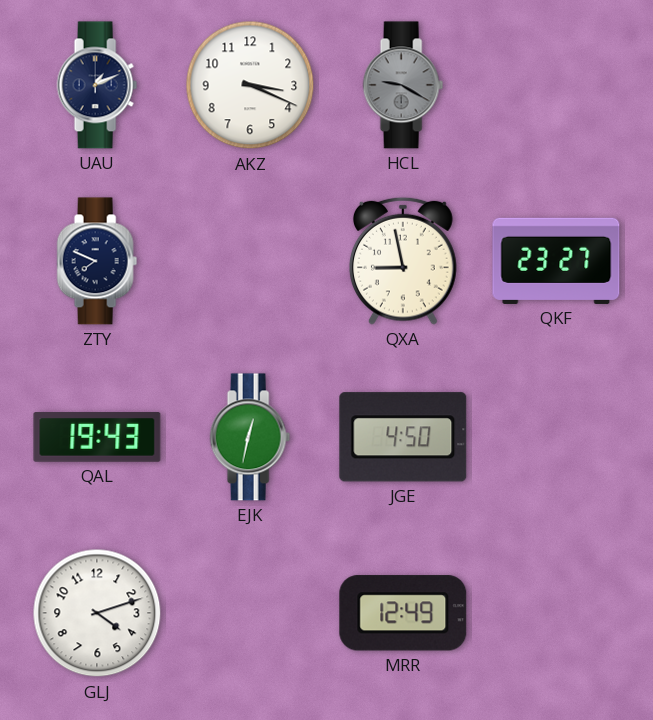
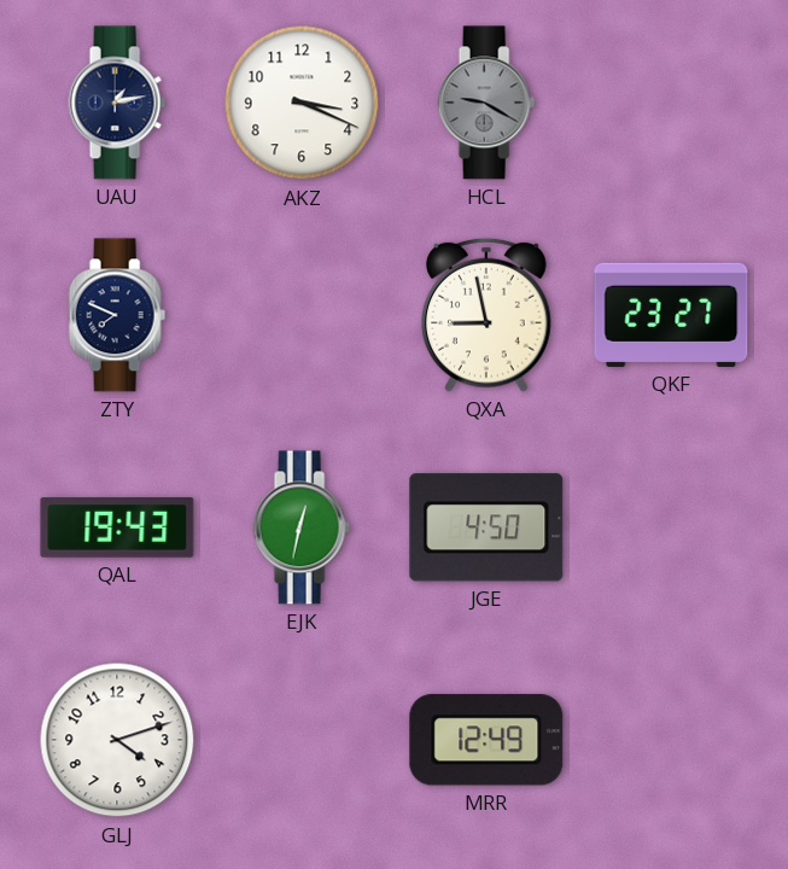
UAU: 1:11 -> 1:13 (117, 103)
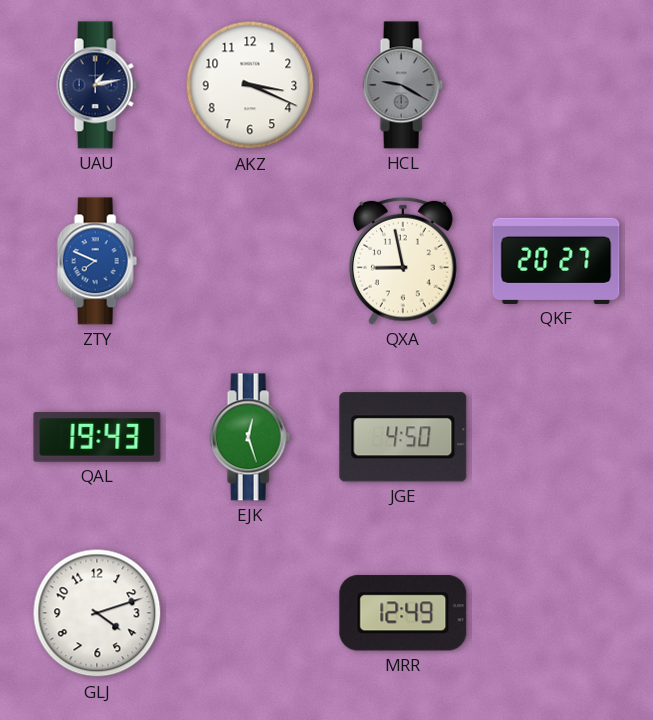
ZTY dial: navy -> blue (97, 261)
QKF: 23:27 -> 20:27 (556, 261)
EJK: 12:32 -> 12:27 (250, 437)
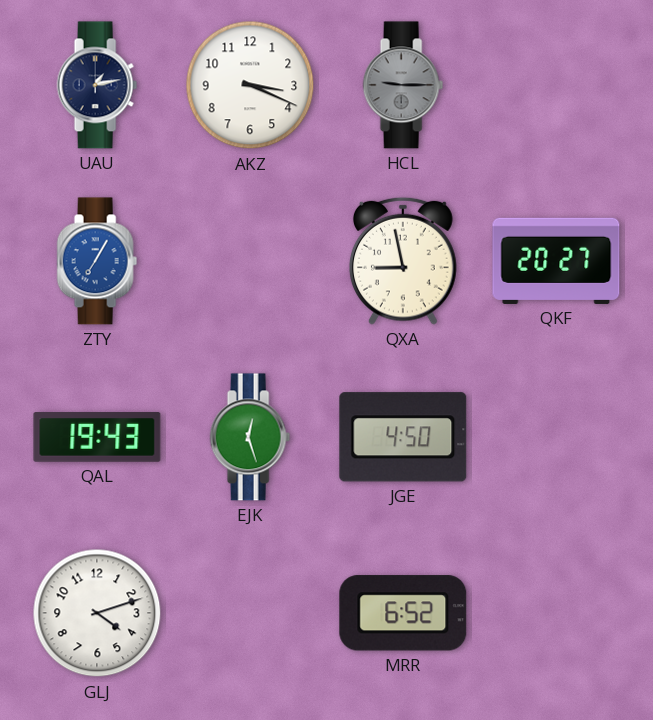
HCL: 9:20 -> 9:15 (403, 85)
ZTY: 7:49 -> 7:05 (97, 261)
MRR: 12:49 -> 6:52 (403, 613)
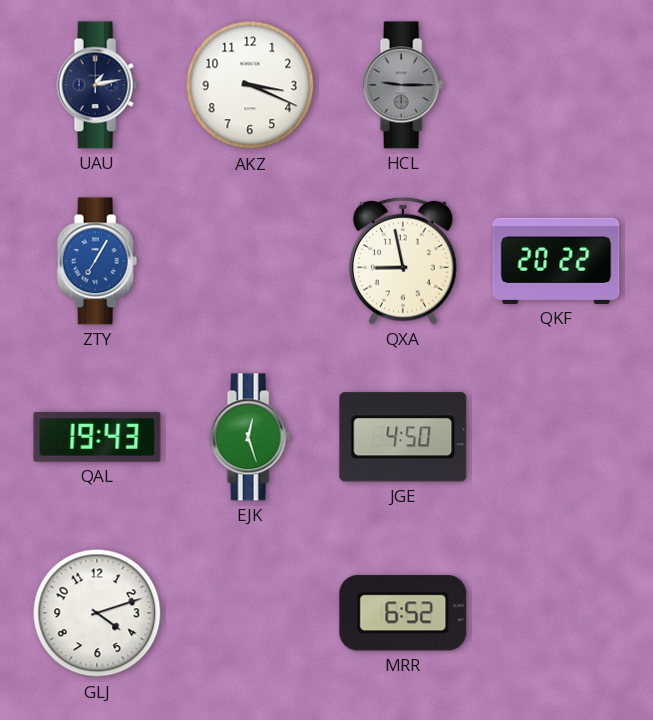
QKF: 20:27 -> 20:22 (556, 261)
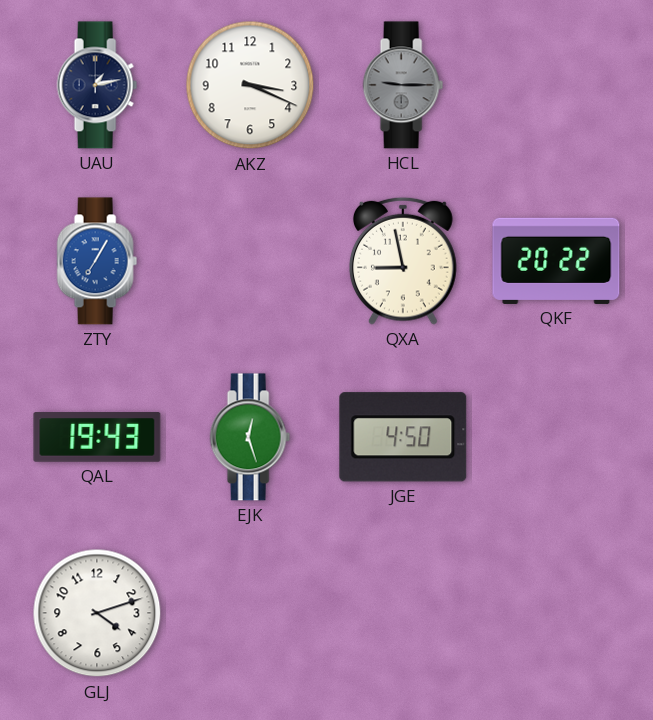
MRR: 6:52 -> none (403, 613)
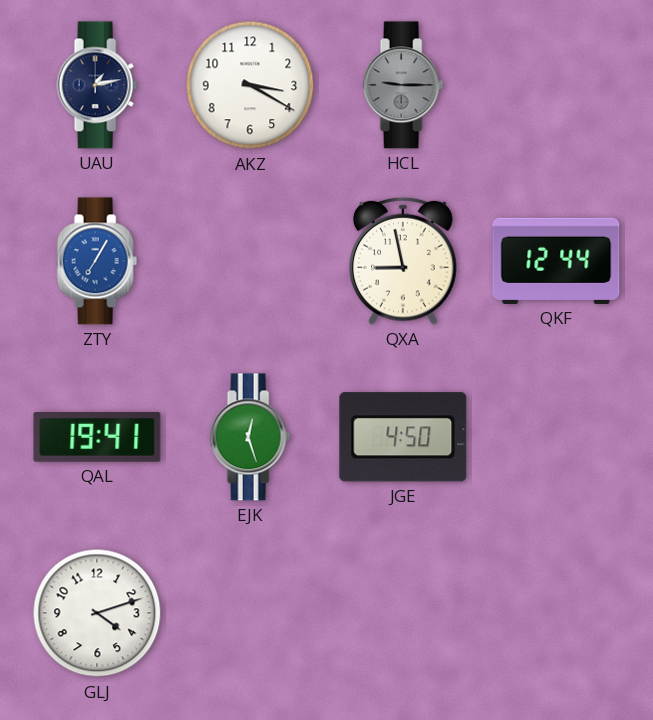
AKZ: 3:19 -> 3:20 (250, 85)
QKF: 20:22 -> 12:44 (556, 261)
QAL: 19:43 -> 19:41 (97, 437)
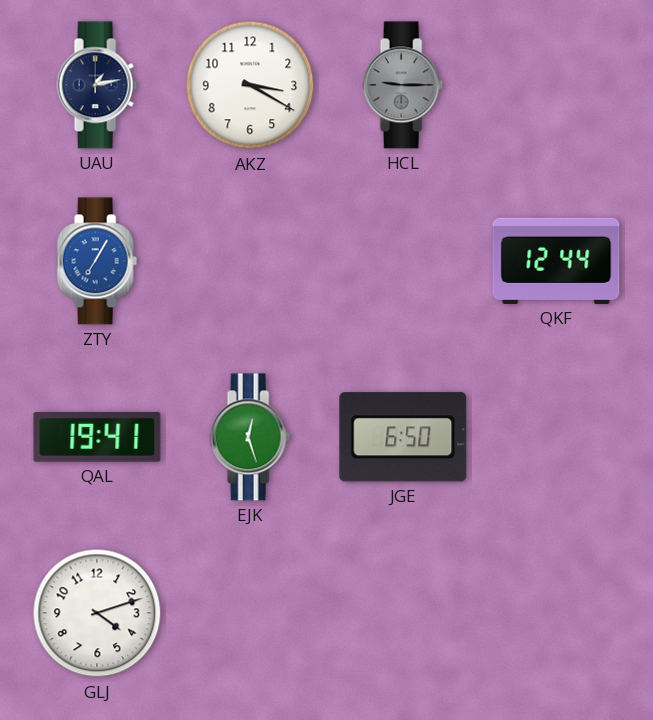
QXA: 8:58 -> none (403, 261)
JGE: 4:50 -> 6:50 (403, 437)
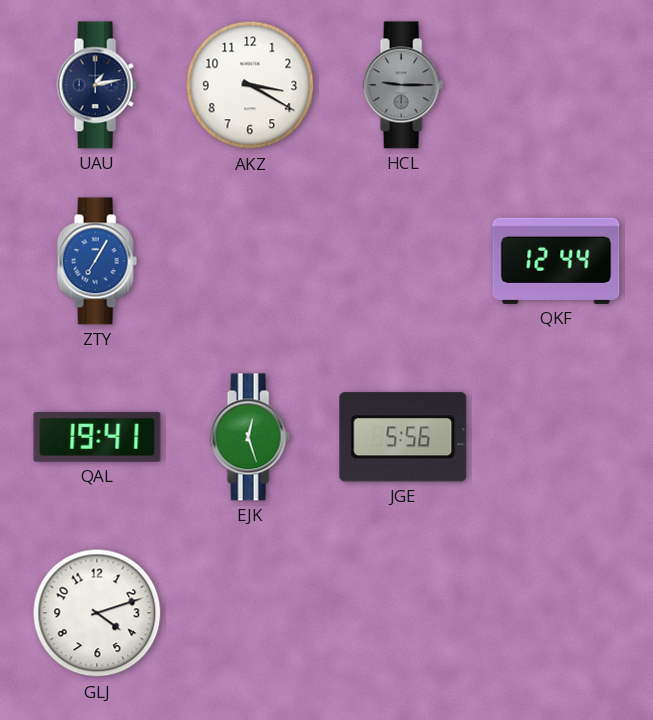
JGE: 6:50 -> 5:56 (403, 437)
